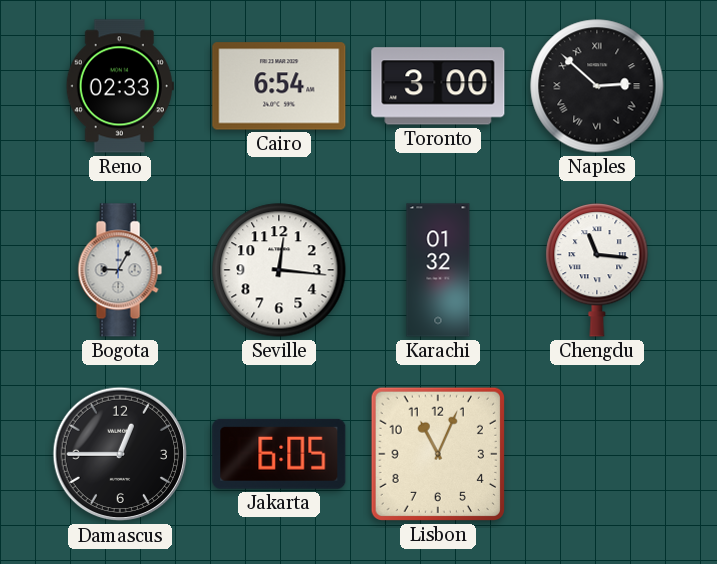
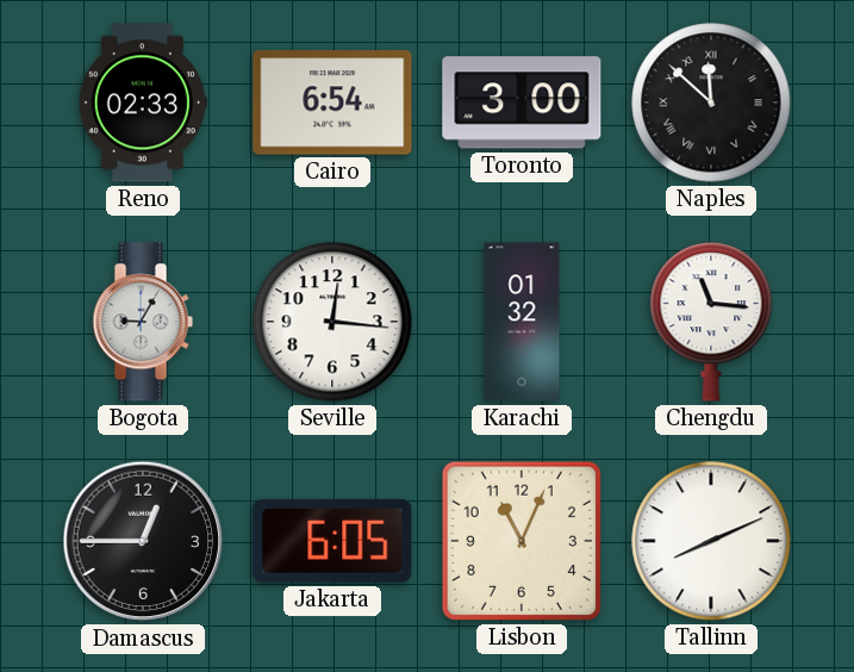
Naples: 2:52 -> 11:52 (711, 102)
Tallinn: none -> 8:11 (711, 541)
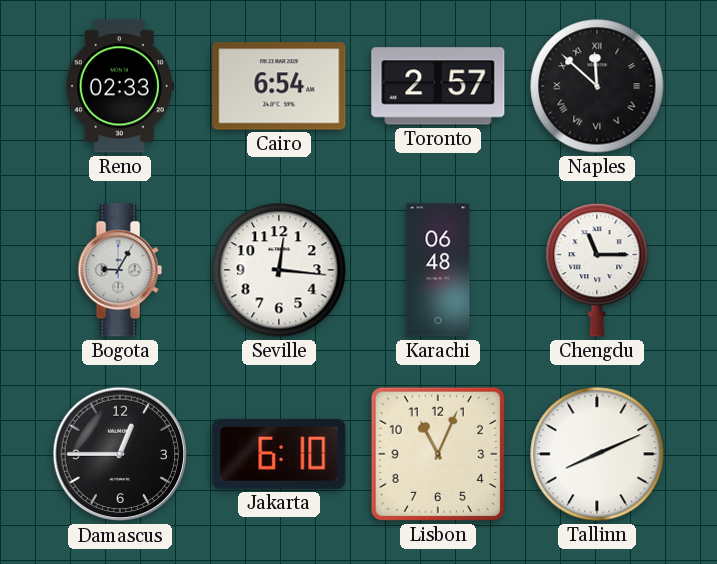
Toronto: 3:00 -> 2:57 (438, 86)
Karachi: 01:32 -> 06:48 (438, 270)
Chengdu: 11:16 -> 11:15 (597, 270)
Jakarta: 6:05 -> 6:10 (279, 454)
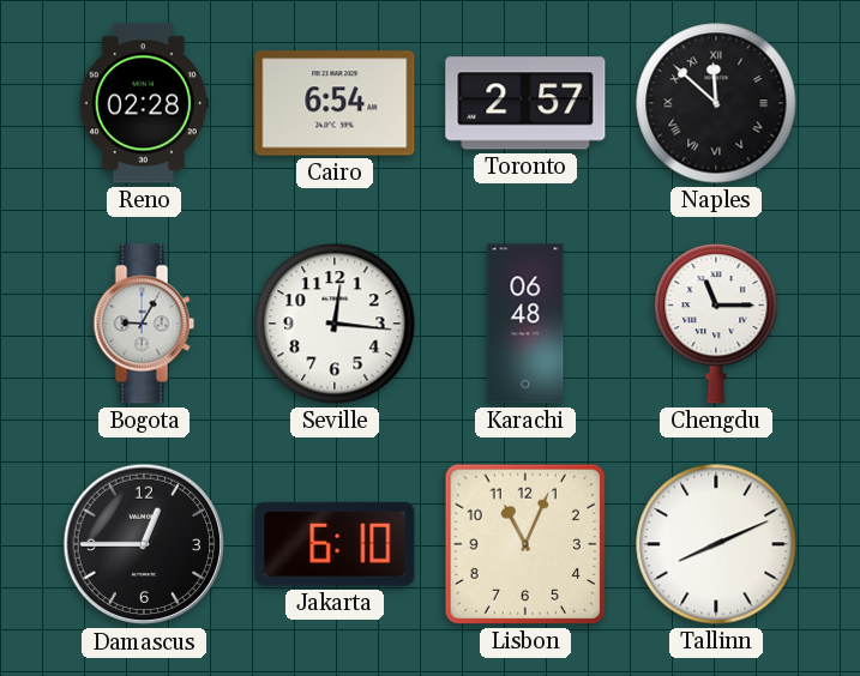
Reno: 02:33 -> 02:28 (144, 103)
